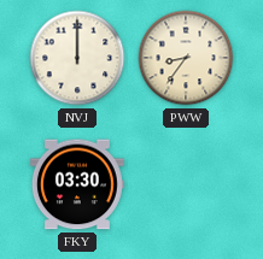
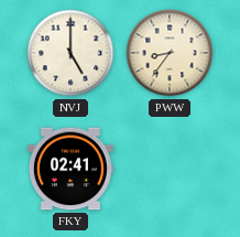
NVJ: 12:00 -> 5:00 (70, 53)
FKY: 03:30 -> 02:41 (70, 169)
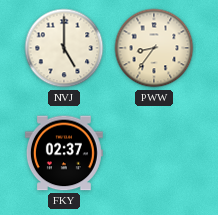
FKY: 02:41 -> 02:37 (64, 153)
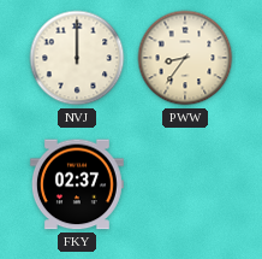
NVJ: 5:00 -> 12:00 (77, 58)
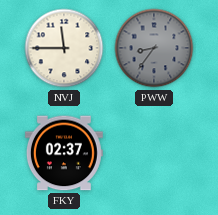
NVJ: 12:00 -> 11:45 (64, 48)
PWW dial: cream -> grey (154, 48)
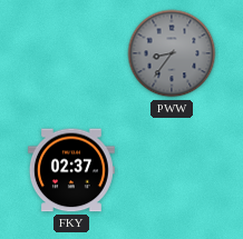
NVJ: 11:45 -> none (64, 48)
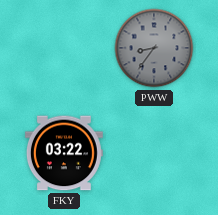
FKY: 02:37 -> 03:22 (64, 153)
